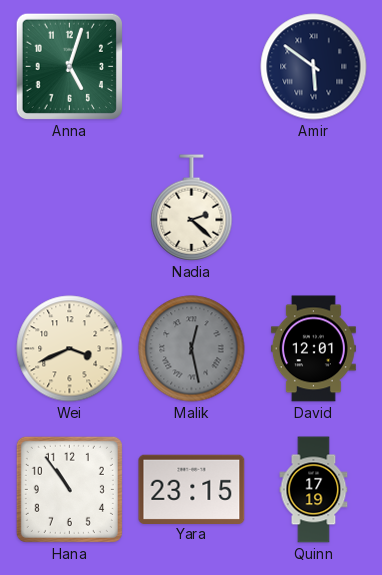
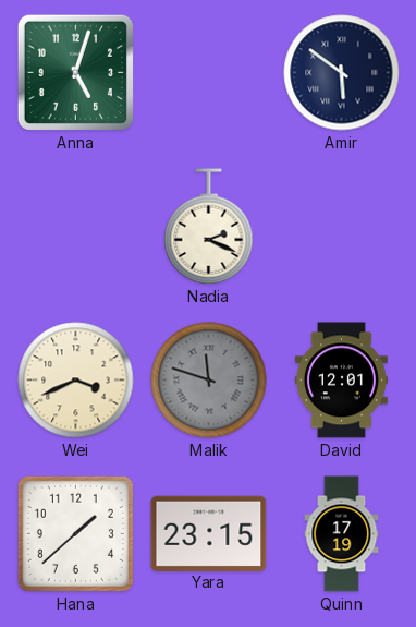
Nadia: 2:22 -> 2:19 (209, 227)
Malik: 12:28 -> 11:48 (209, 381)
Hana: 10:54 -> 1:38 (75, 533)
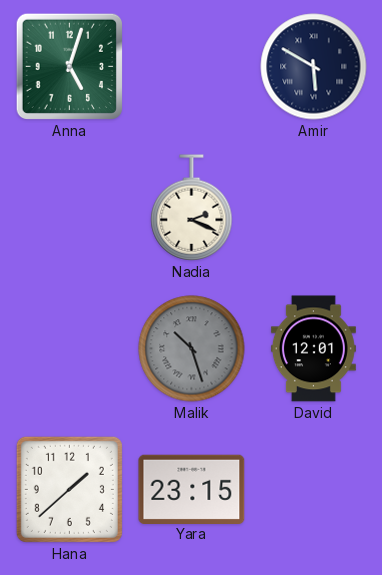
Amir: 5:51 -> 5:50 (314, 67)
Wei: 3:41 -> none (76, 381)
Malik: 11:48 -> 10:27 (192, 349)
Quinn: 17:19 -> none (342, 534)
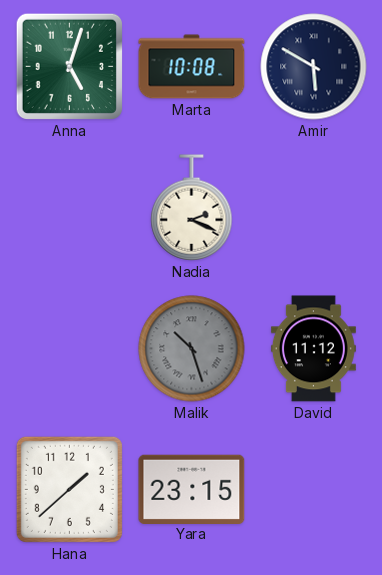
Marta: none -> 10:08 (192, 67)
David: 12:01 -> 11:12 (313, 349)
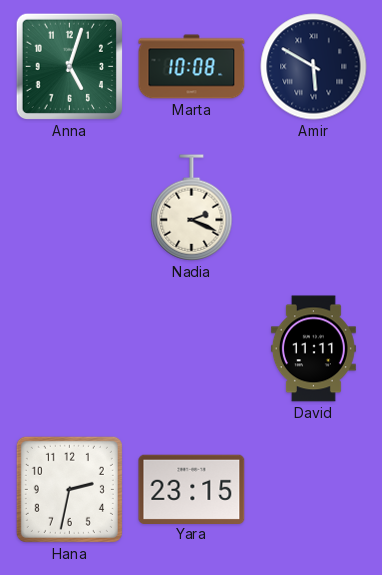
Malik: 10:27 -> none (192, 349)
David: 11:12 -> 11:11 (313, 349)
Hana: 1:38 -> 2:32 (69, 489)
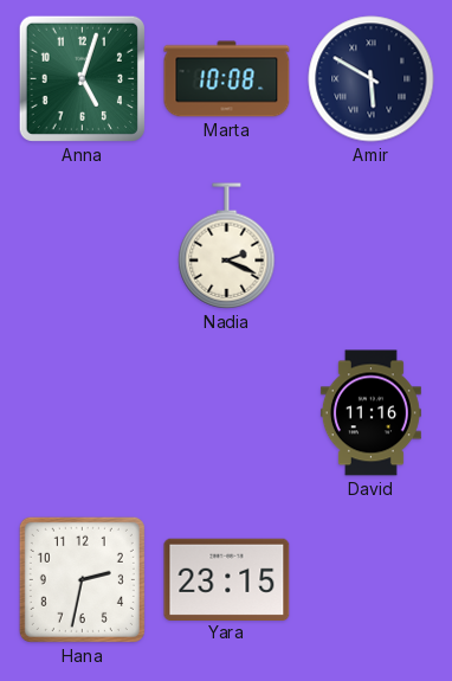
David: 11:11 -> 11:16 (370, 413)
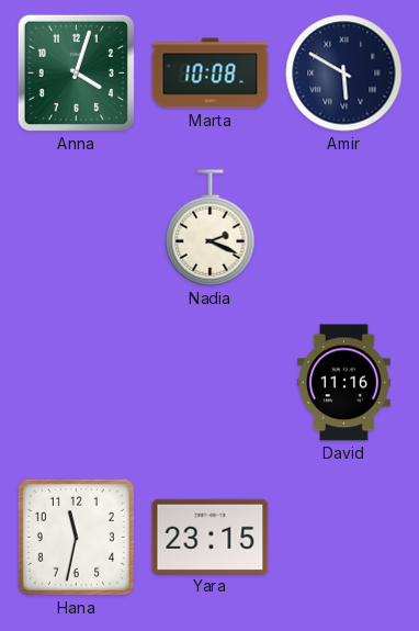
Anna: 5:03 -> 4:03 (76, 72)
Hana: 2:32 -> 11:32 (76, 537)
